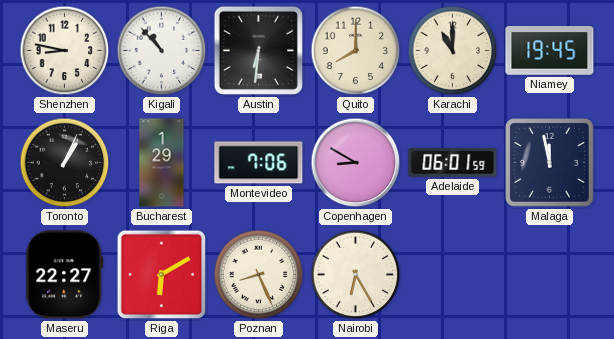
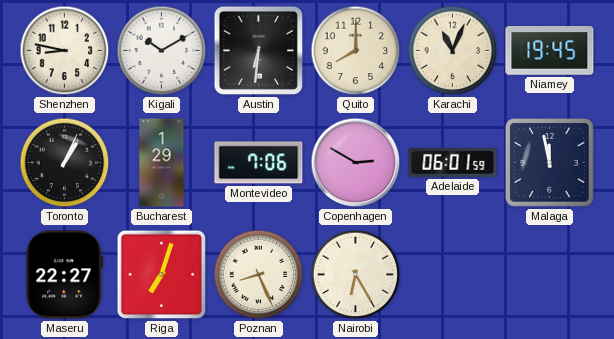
Kigali: 10:53 -> 10:10 (162, 51)
Karachi: 11:00 -> 11:04 (453, 51)
Copenhagen: 8:50 -> 2:50 (356, 163)
Riga: 6:10 -> 7:03 (162, 275)
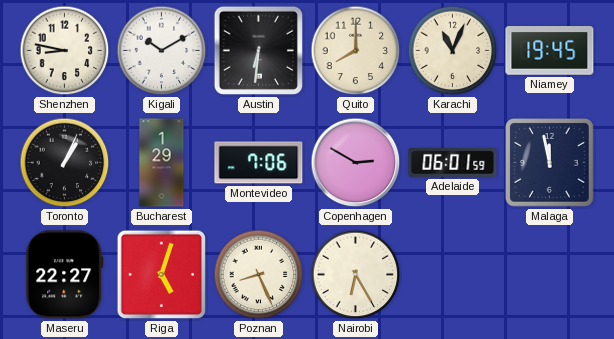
Riga: 7:03 -> 5:03 (162, 275)
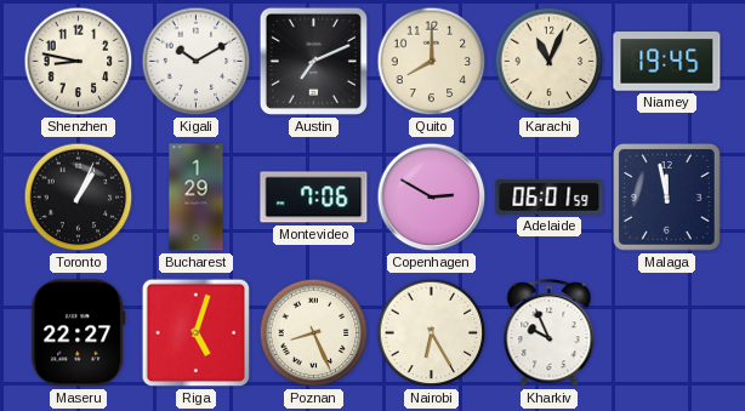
Austin: 6:31 -> 7:11 (313, 61)
Kharkiv: none -> 9:56 (550, 333)
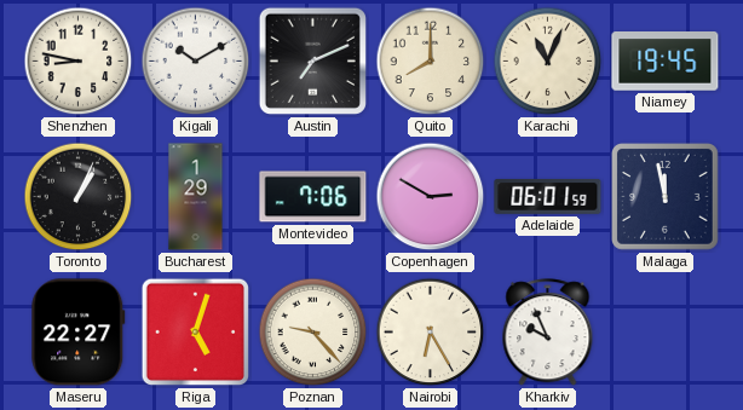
Poznan: 8:26 -> 9:23 (313, 333)
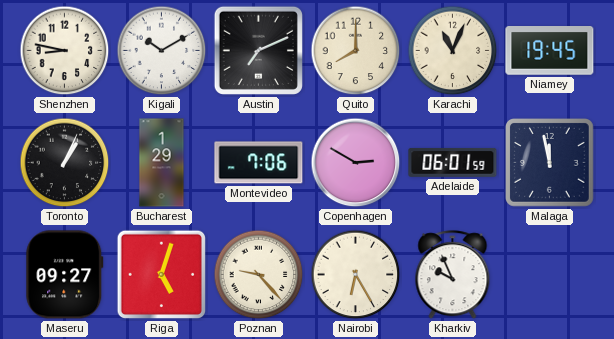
Maseru: 22:27 -> 09:27 (65, 275)
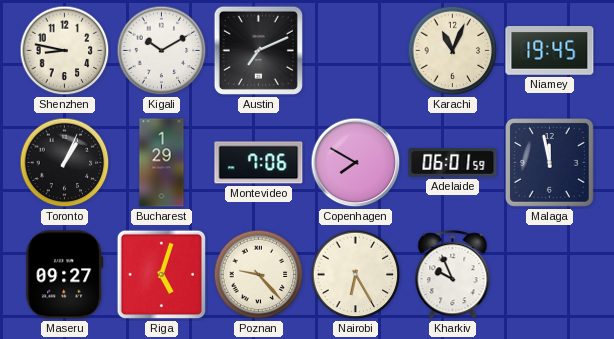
Quito: 8:00 -> none (356, 51)
Copenhagen: 2:50 -> 7:50 (356, 163)
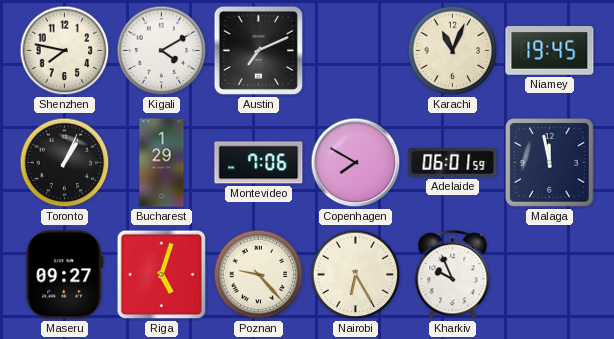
Shenzhen: 8:47 -> 7:47 (65, 51)
Kigali: 10:10 -> 4:10 (162, 51)
